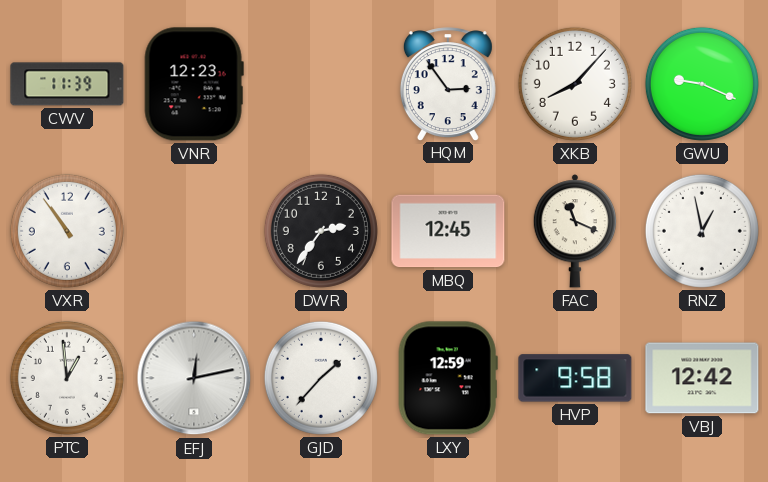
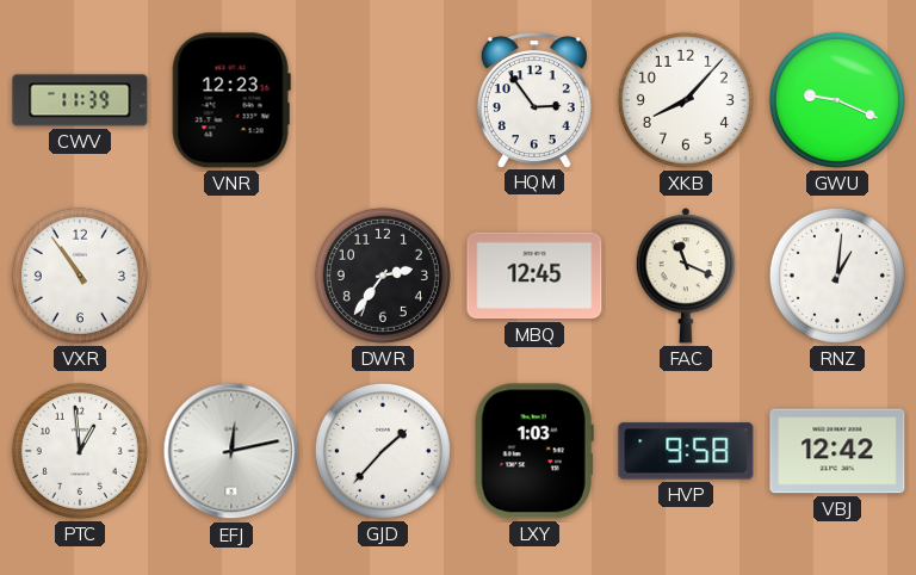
RNZ: 12:58 -> 1:01 (837, 276)
LXY: 12:59 -> 1:03 (534, 451)
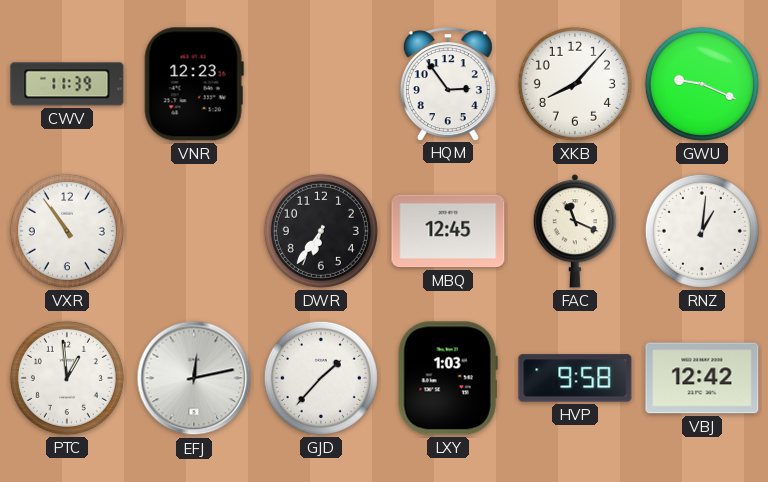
DWR: 2:36 -> 6:36 (321, 231)
